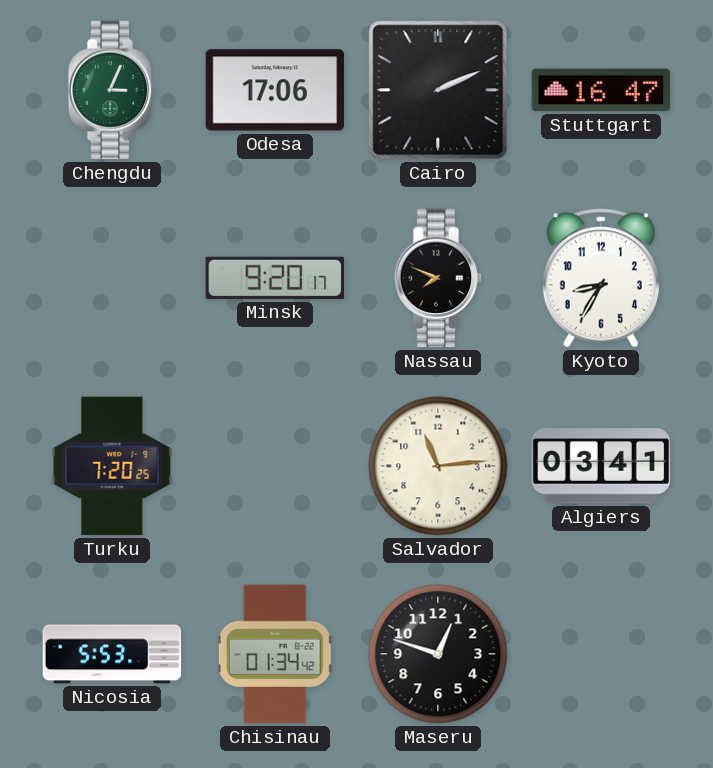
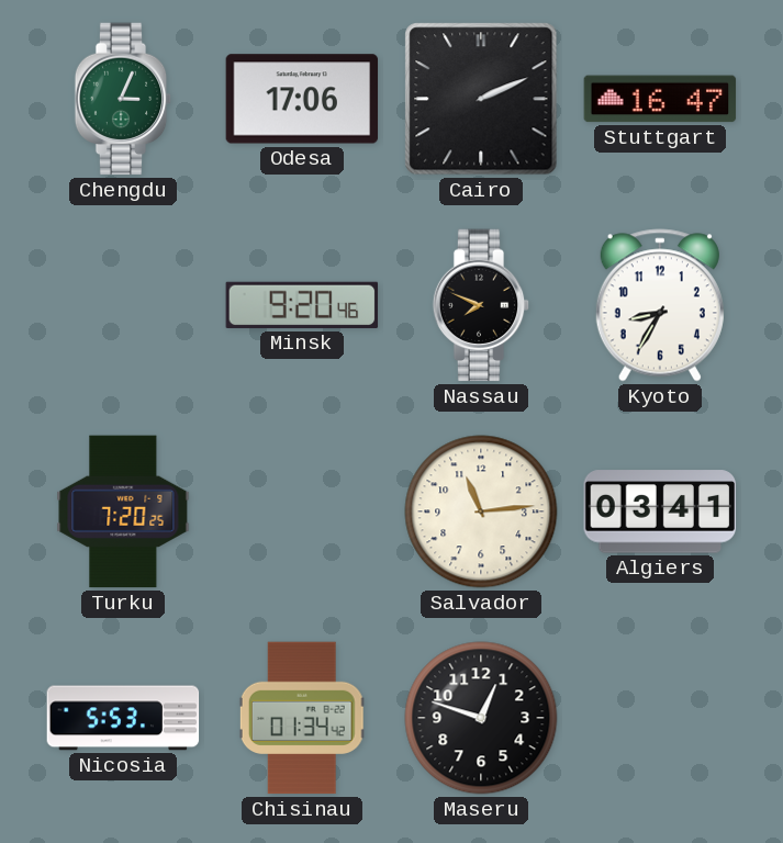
Minsk: 9:20:17 -> 9:20:46 (302, 305)
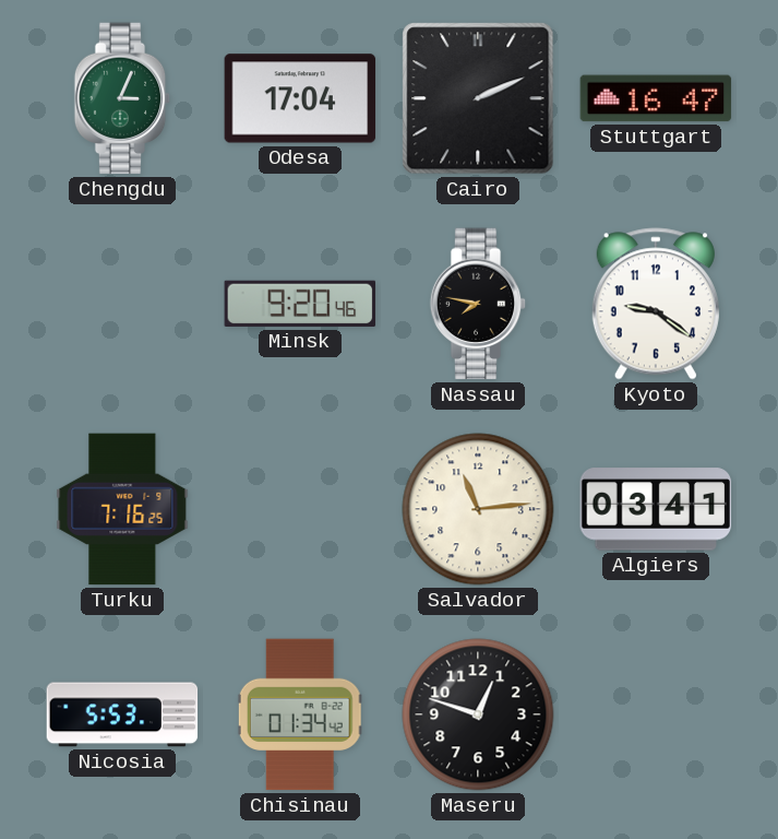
Odesa: 17:06 -> 17:04 (300, 98)
Nassau: 7:49 -> 7:47 (478, 304)
Kyoto: 8:35 -> 9:21 (656, 304)
Turku: 7:20 -> 7:16 (122, 509)
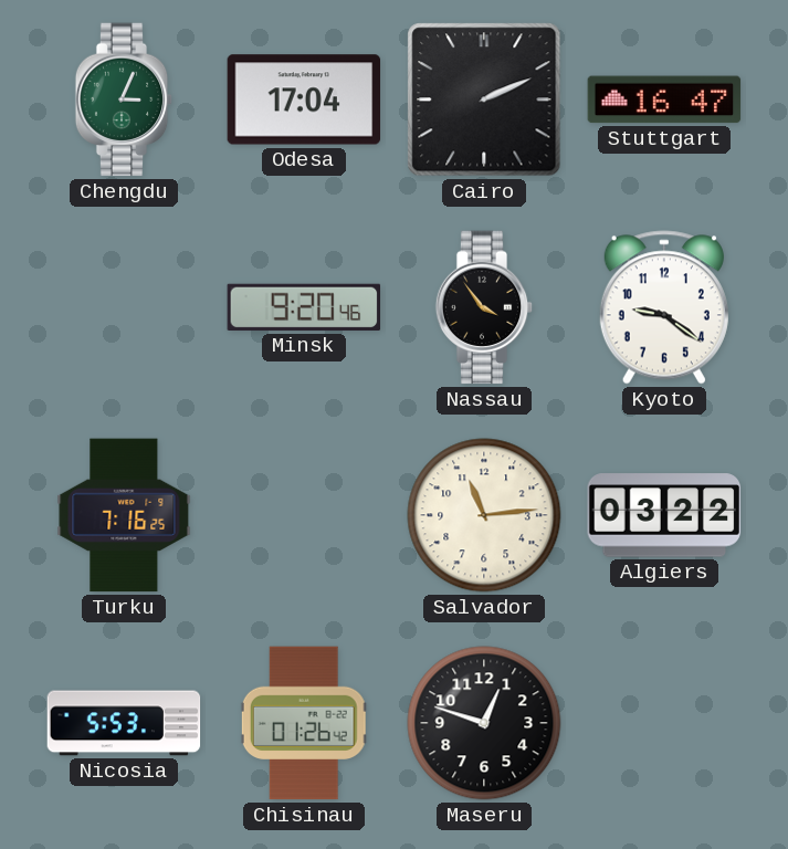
Nassau: 7:47 -> 3:54 (484, 307)
Algiers: 03:41 -> 03:22 (664, 515)
Chisinau: 01:34 -> 01:26 (304, 723)
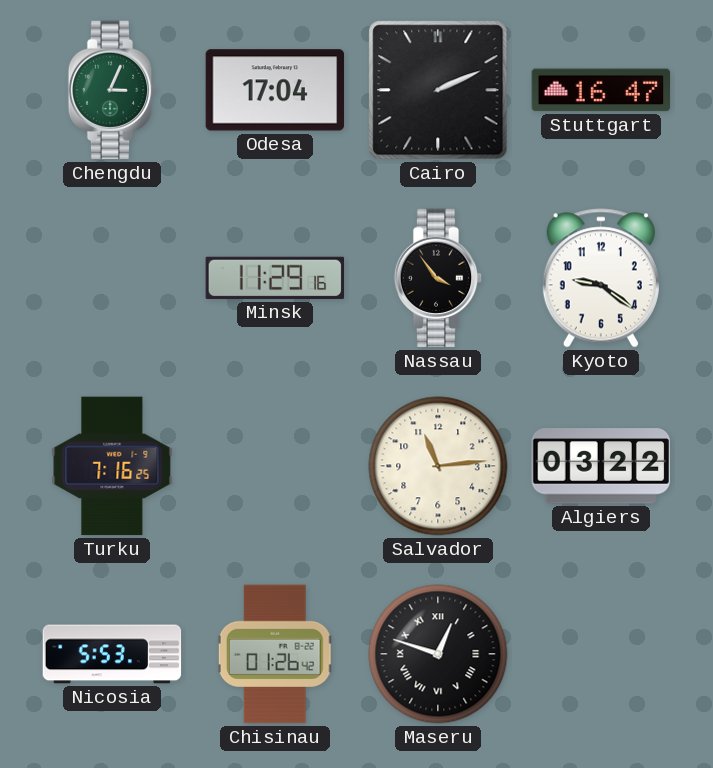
Minsk: 9:20 -> 11:29 (275, 278)
Maseru numerals: Arabic -> Roman (438, 654)
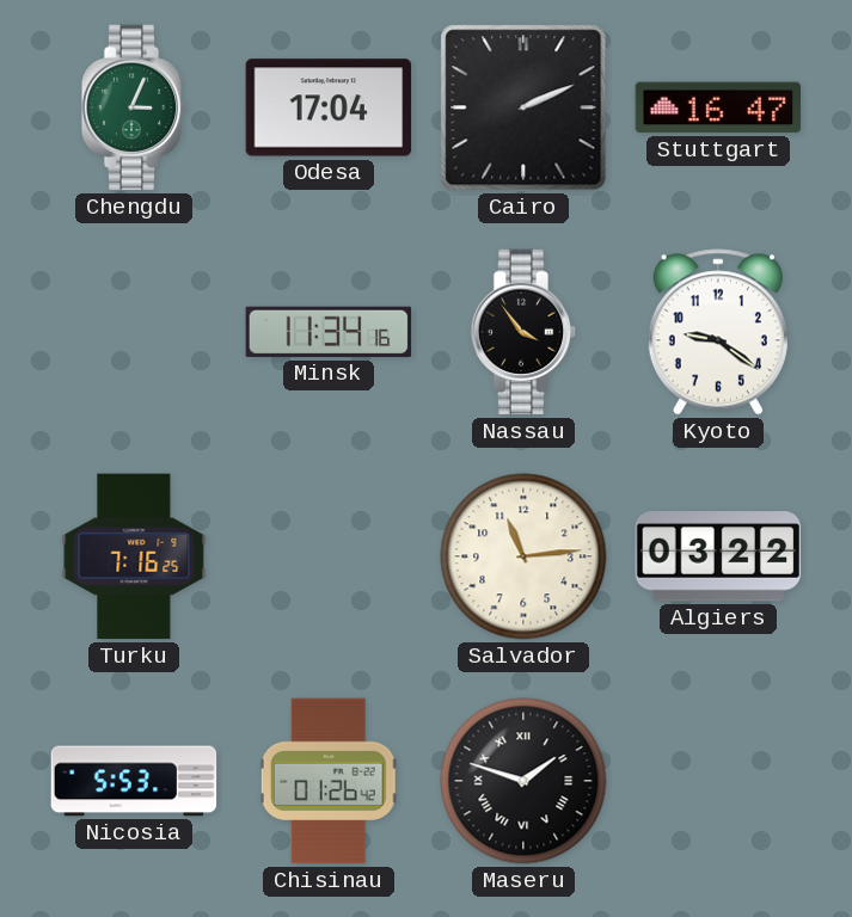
Minsk: 11:29 -> 11:34 (329, 332)
Maseru: 12:48 -> 1:48 (523, 781)
